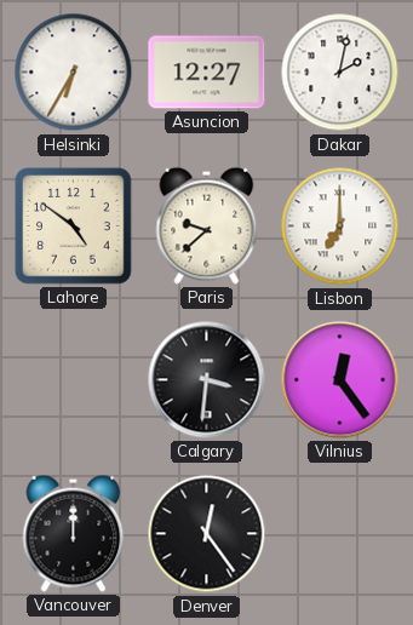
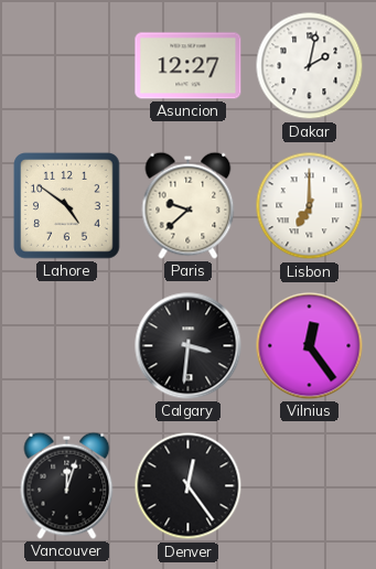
Helsinki: 6:35 -> none (74, 73)
Vancouver: 12:00 -> 12:03 (67, 485)
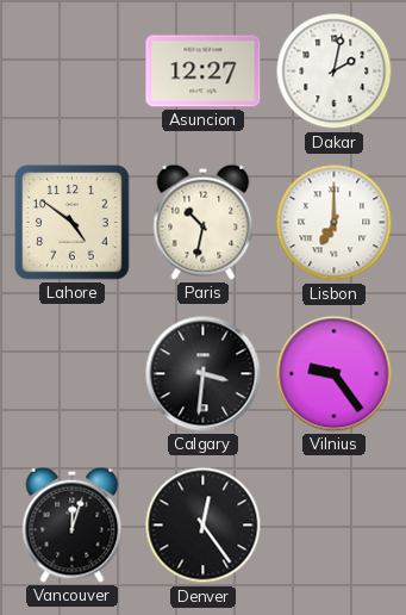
Paris: 9:38 -> 10:32 (204, 222)
Vilnius: 12:24 -> 9:24 (335, 374)
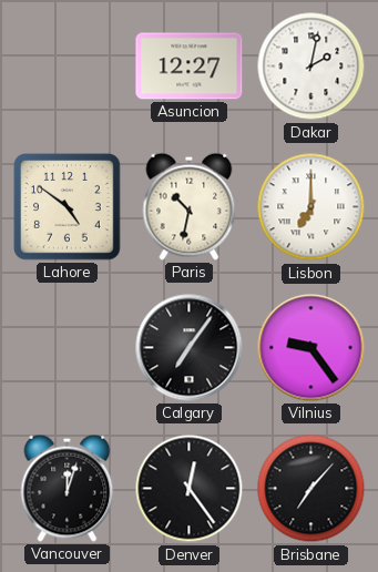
Calgary: 3:31 -> 7:06 (190, 348)
Brisbane: none -> 7:07 (311, 489)
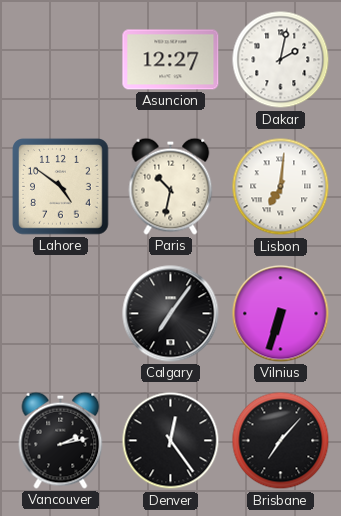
Lisbon: 7:00 -> 7:01 (281, 187)
Vilnius: 9:24 -> 6:33 (281, 314)
Vancouver: 12:03 -> 2:13 (61, 440)
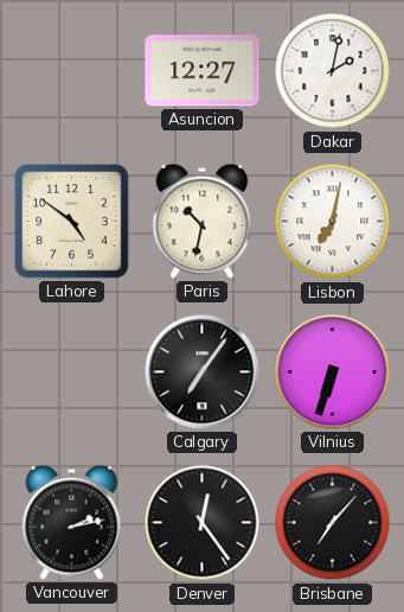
Lisbon: 7:01 -> 7:02 (333, 222)
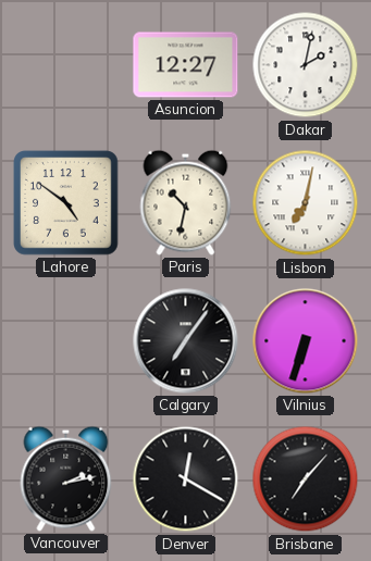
Denver: 12:24 -> 12:20 (186, 479)
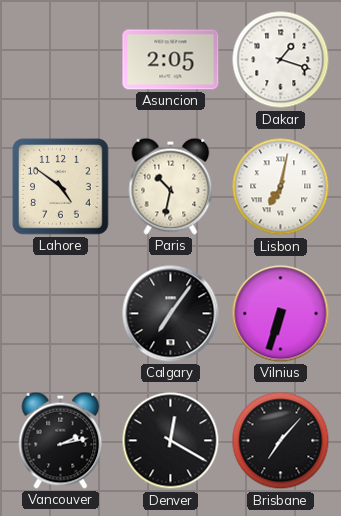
Asuncion: 12:27 -> 2:05 (171, 60)
Dakar: 2:02 -> 1:18 (281, 60)
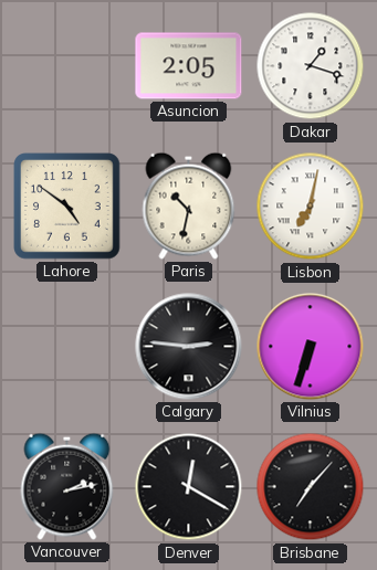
Calgary: 7:06 -> 2:46 (189, 347)
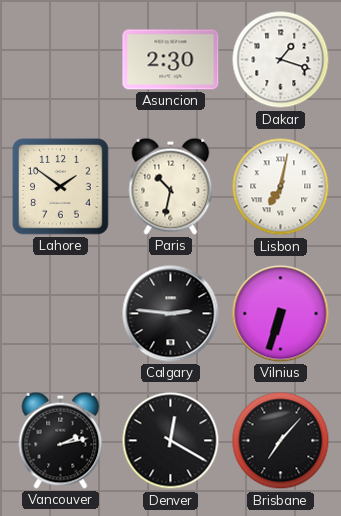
Asuncion: 2:05 -> 2:30 (171, 60)
Lahore: 4:51 -> 1:51 (61, 187)
